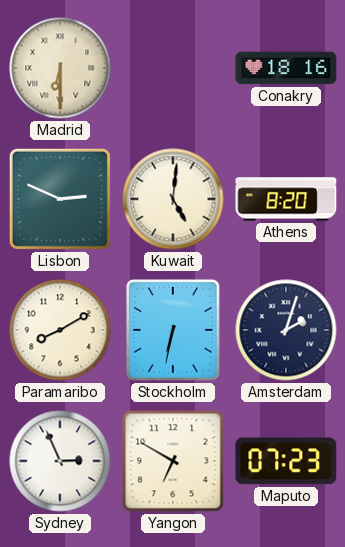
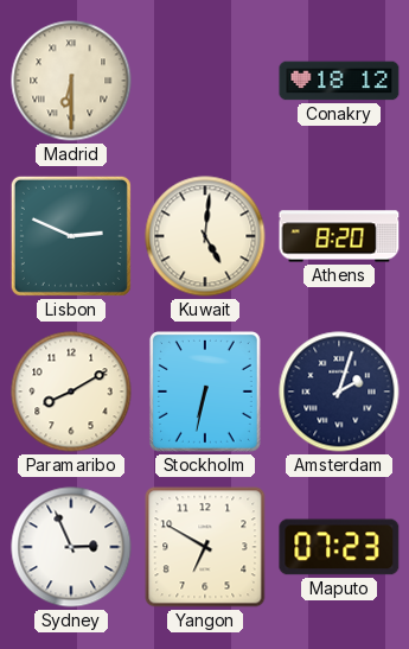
Conakry: 18:16 -> 18:12 (339, 81)
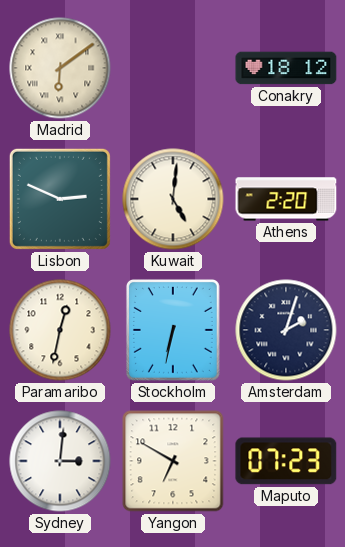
Madrid: 6:30 -> 6:09 (60, 68)
Athens: 8:20 -> 2:20 (286, 199)
Paramaribo: 8:10 -> 12:32 (60, 330)
Sydney: 2:56 -> 3:01 (60, 461)
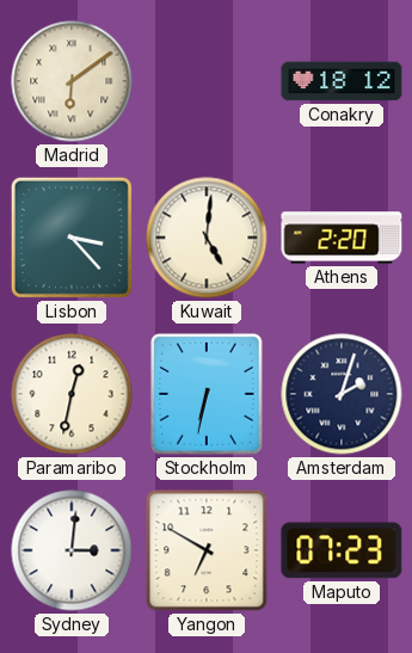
Lisbon: 2:49 -> 3:23 (72, 238)
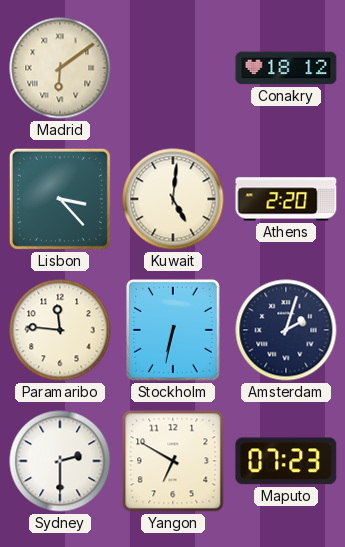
Paramaribo: 12:32 -> 11:46 (60, 330)
Sydney: 3:01 -> 2:30 (60, 461)
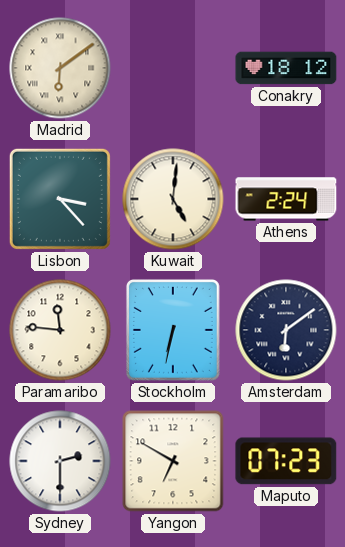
Athens: 2:20 -> 2:24 (286, 199)
Amsterdam: 2:03 -> 6:09 (286, 330)
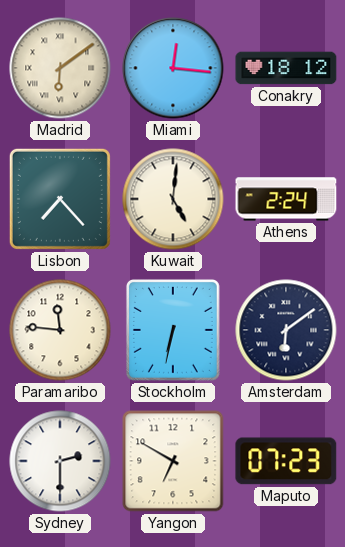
Miami: none -> 12:16 (173, 68)
Lisbon: 3:23 -> 7:23 (60, 199)
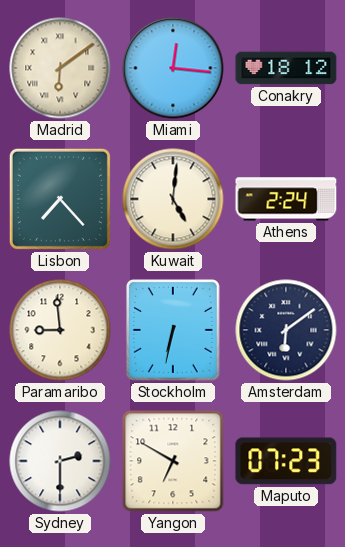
Paramaribo: 11:46 -> 8:59 (60, 330)
